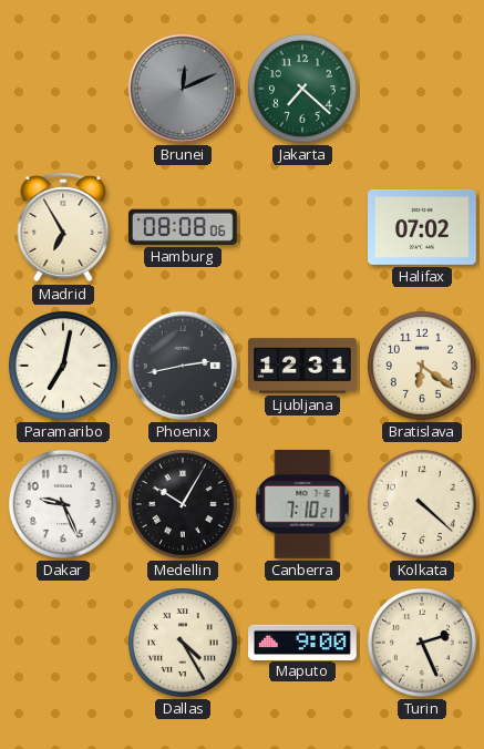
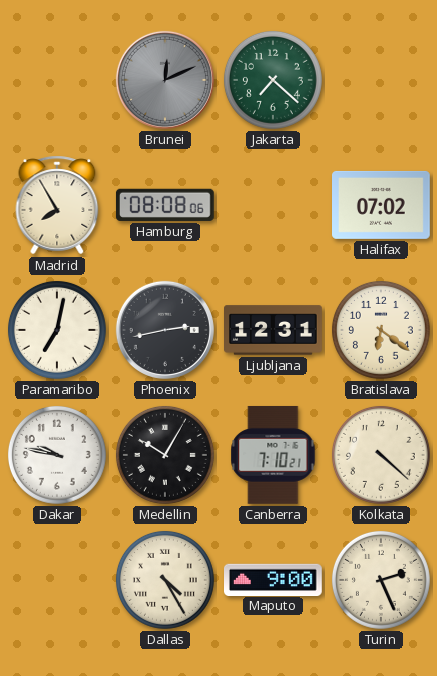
Madrid: 6:55 -> 7:55 (57, 205)
Dakar: 9:26 -> 9:47 (57, 455)
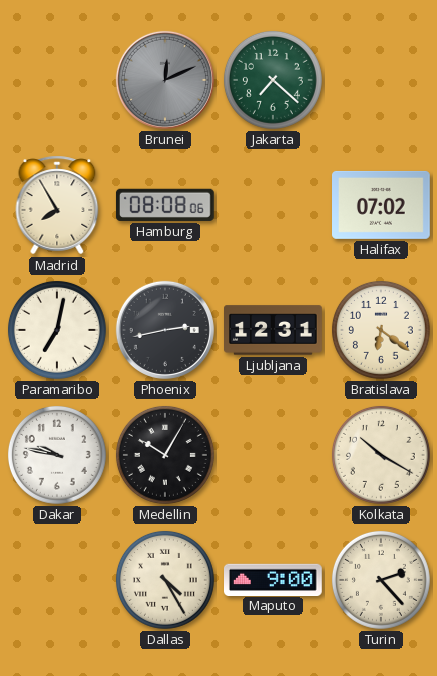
Canberra: 7:10 -> none (273, 455)
Kolkata: 4:22 -> 10:20 (381, 455)
Turin: 2:26 -> 2:23 (381, 580)
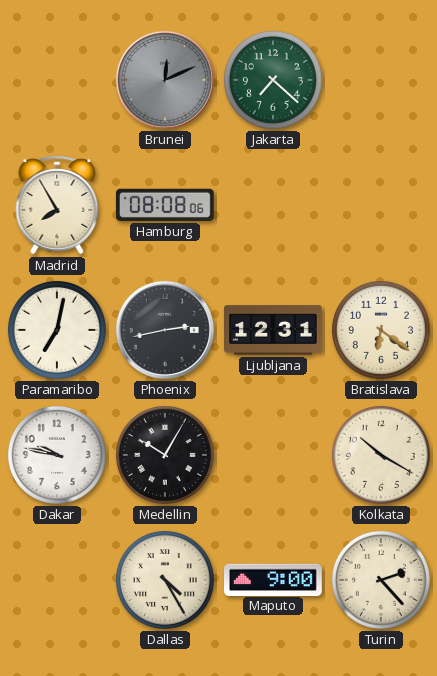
Halifax: 07:02 -> none (382, 205)
